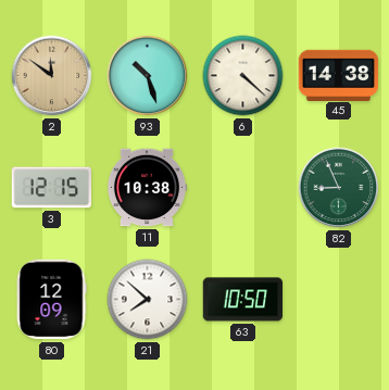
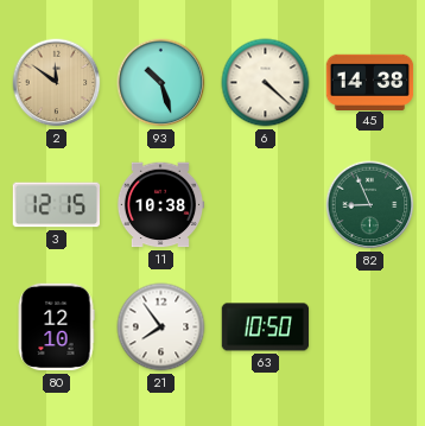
80: 12:09 -> 12:10 (56, 328)
21: 7:52 -> 7:54 (161, 328)
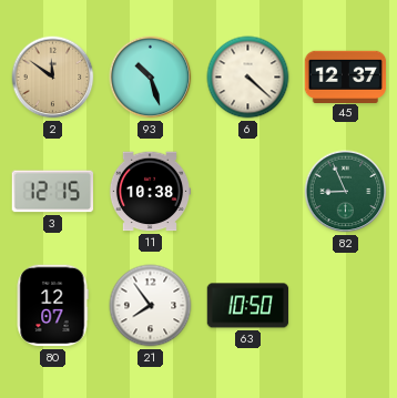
45: 14:38 -> 12:37 (346, 76)
80: 12:10 -> 12:07 (52, 306)
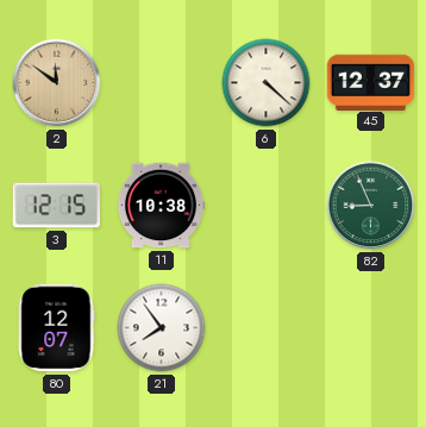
93: 10:27 -> none (151, 78)
63: 10:50 -> none (248, 306)
